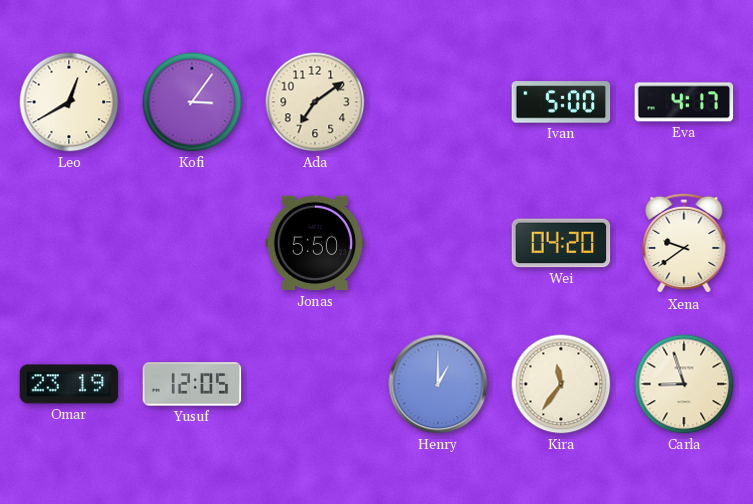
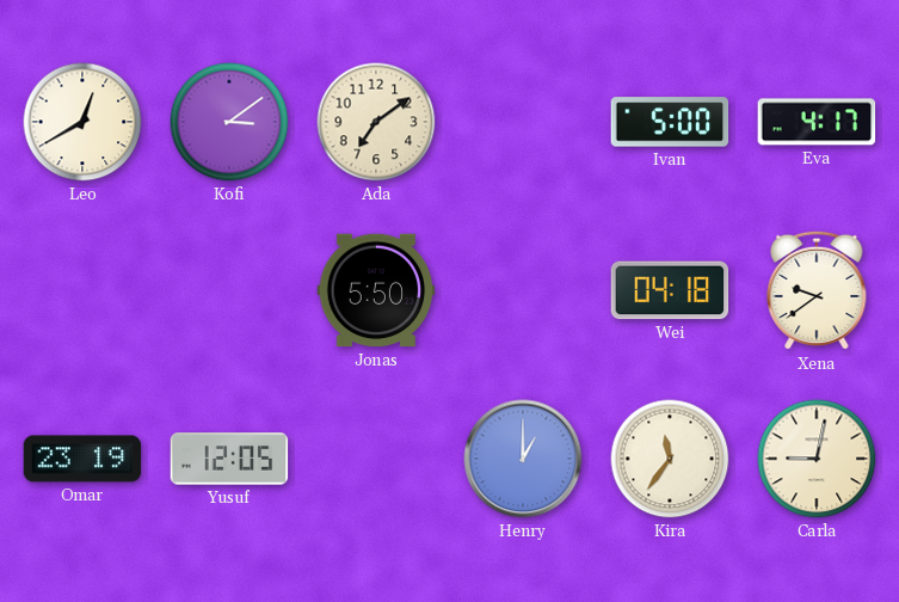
Kofi: 3:06 -> 3:09 (229, 122)
Wei: 04:20 -> 04:18 (670, 290)
Carla: 8:57 -> 9:02 (817, 459)
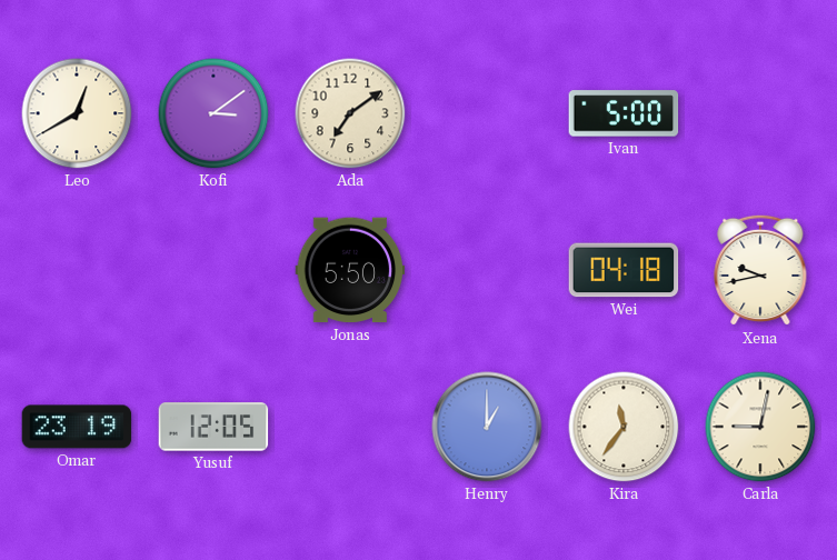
Eva: 4:17 -> none (817, 122)
Xena: 9:39 -> 9:43 (760, 270)
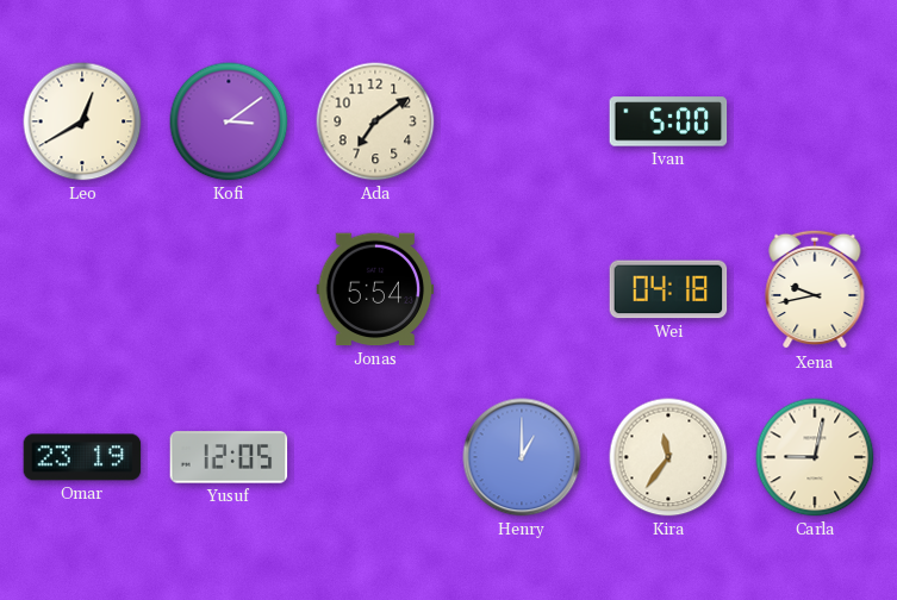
Jonas: 5:50 -> 5:54 (375, 289)
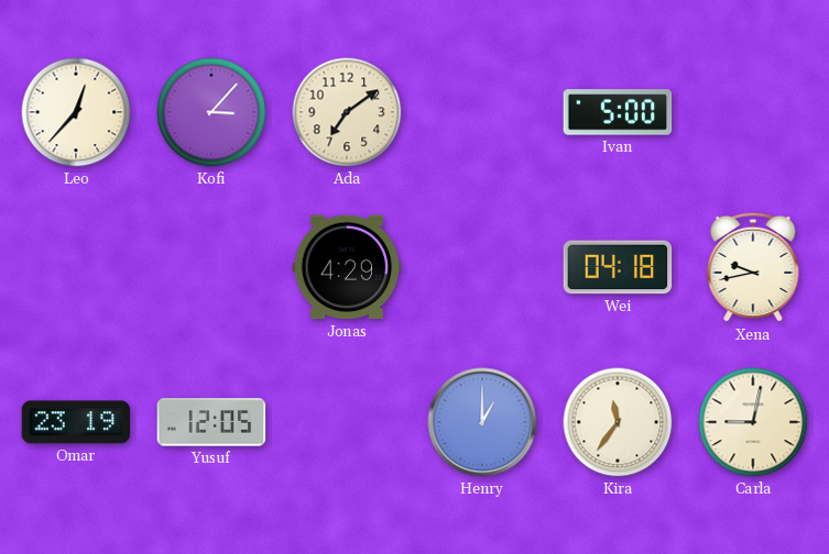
Leo: 12:40 -> 12:37 (76, 112)
Kofi: 3:09 -> 3:07 (211, 112)
Jonas: 5:54 -> 4:29 (347, 267)
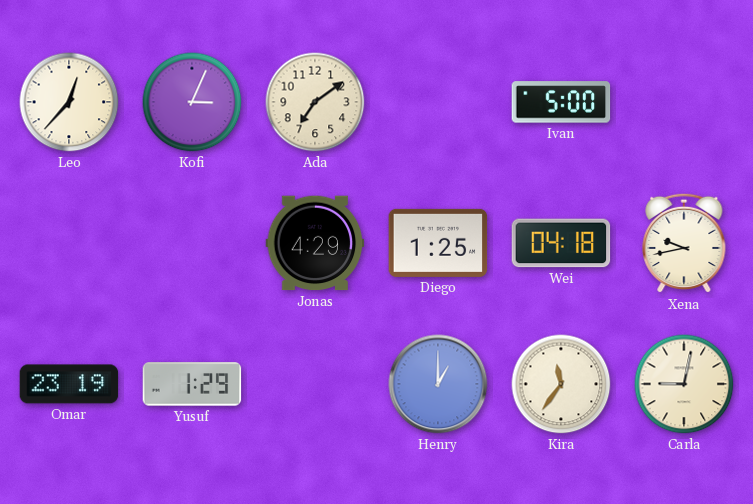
Kofi: 3:07 -> 3:04 (192, 102)
Diego: none -> 1:25 (438, 243)
Yusuf: 12:05 -> 1:29 (192, 384)
